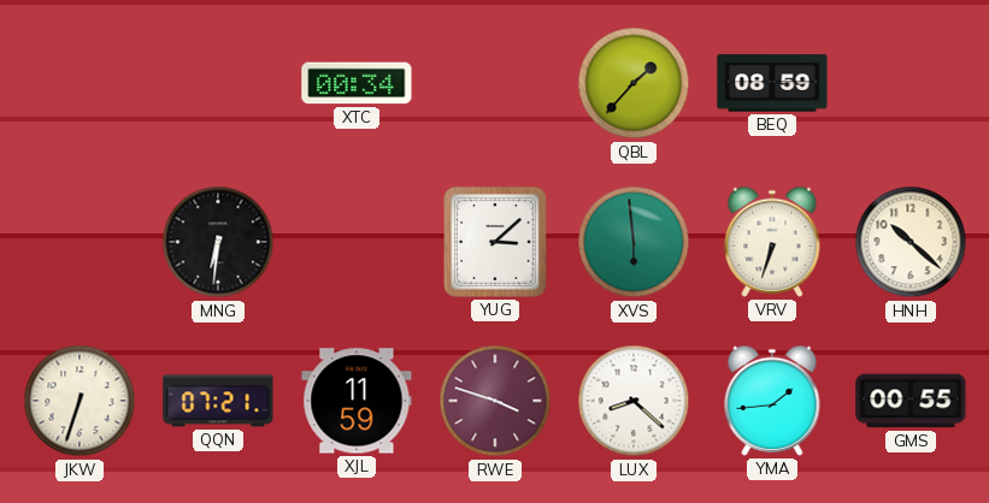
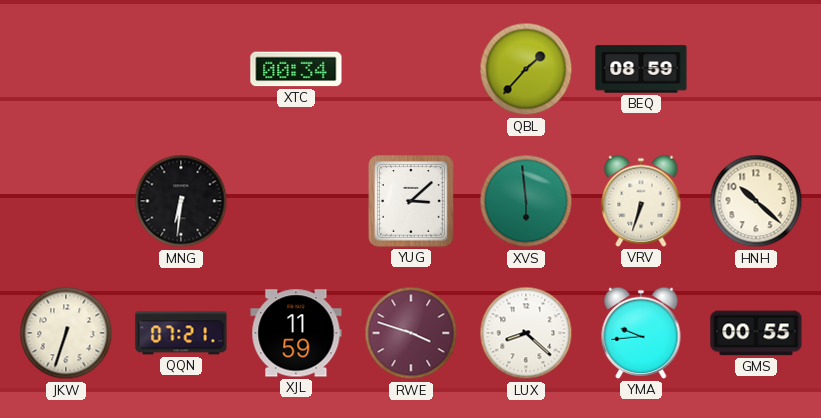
YMA: 1:44 -> 9:44 (641, 333)
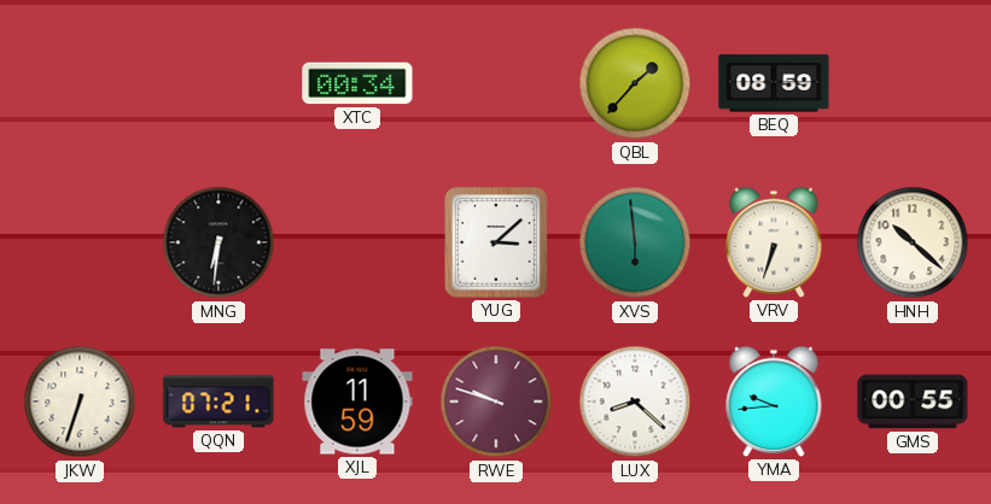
RWE: 3:48 -> 9:48 (496, 402)
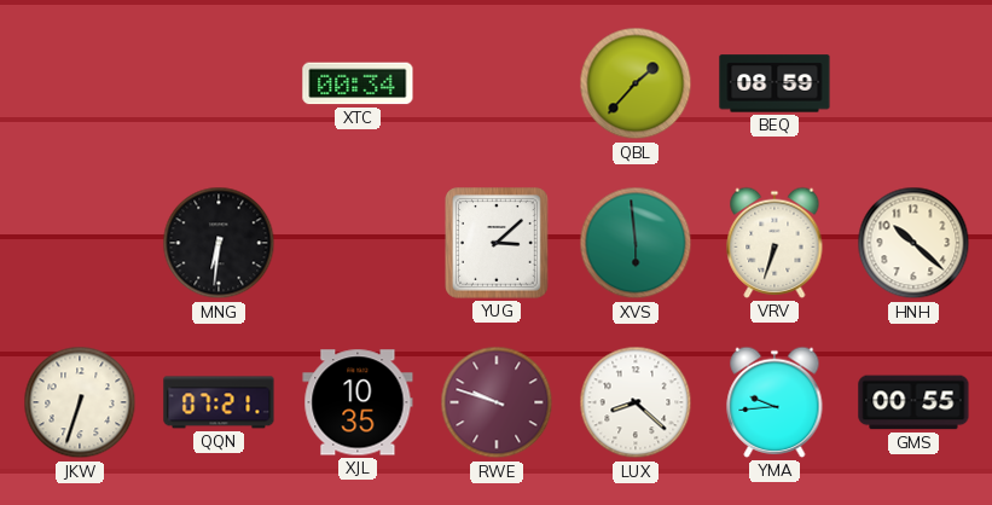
XJL: 11:59 -> 10:35 (358, 402)
